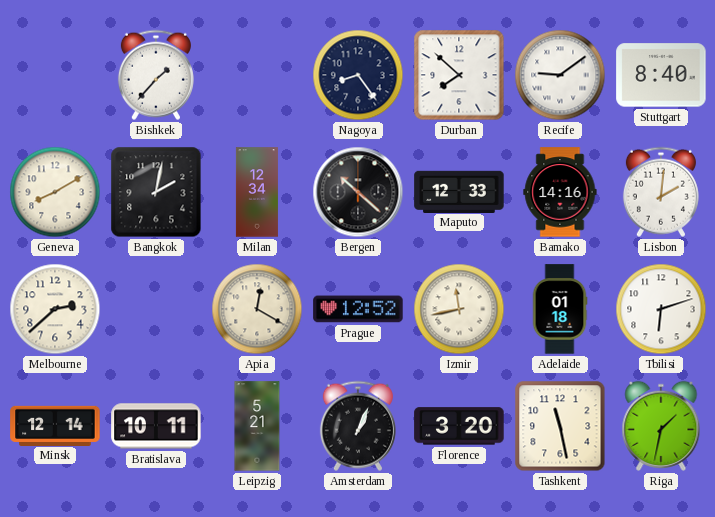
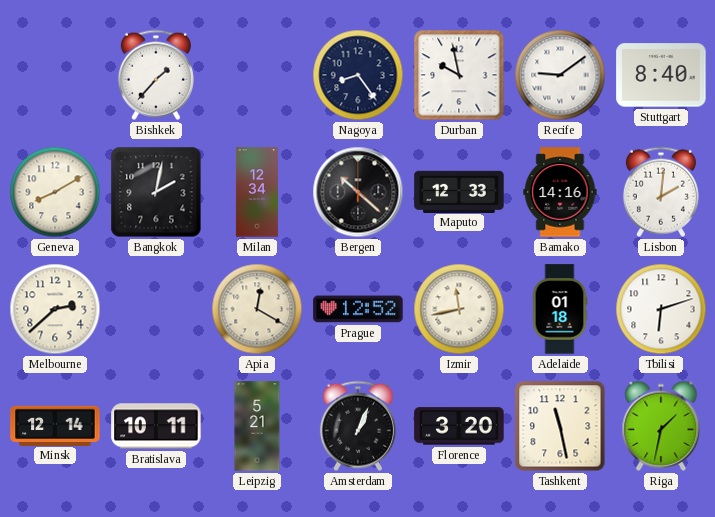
Durban: 7:52 -> 9:58 (459, 75)
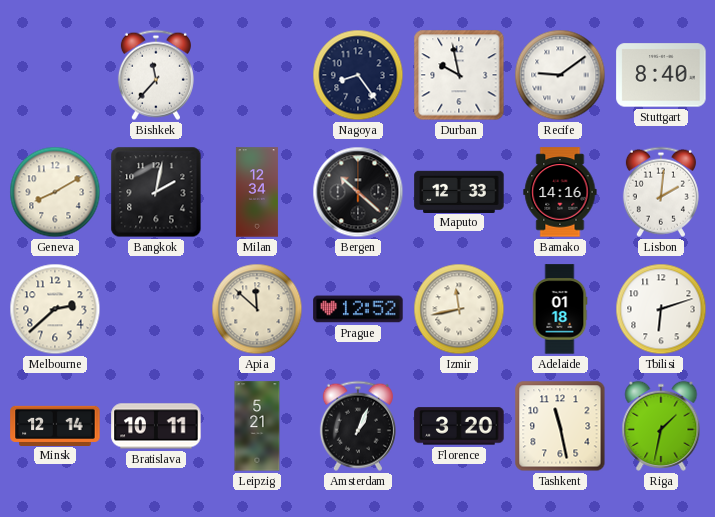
Bishkek: 1:37 -> 11:37 (156, 75)
Apia: 12:20 -> 11:52 (257, 309)
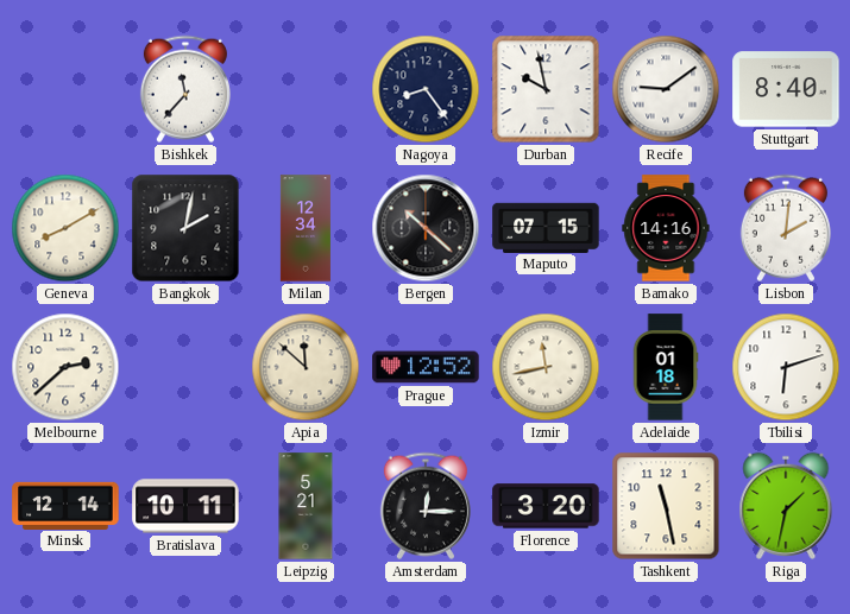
Maputo: 12:33 -> 07:15 (546, 227)
Amsterdam: 1:04 -> 12:15 (426, 506)
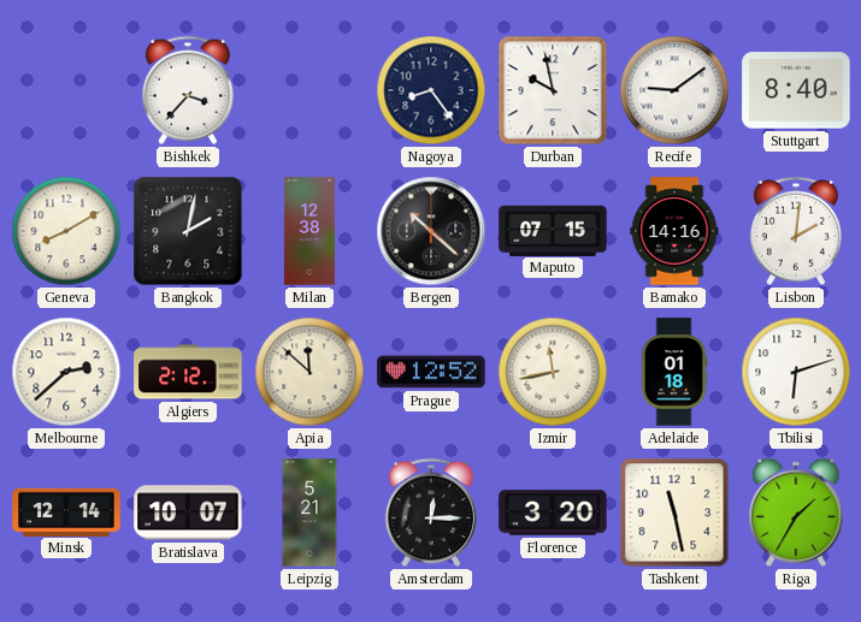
Bishkek: 11:37 -> 3:37 (188, 90)
Milan: 12:34 -> 12:38 (309, 231)
Algiers: none -> 2:12 (188, 372)
Bratislava: 10:11 -> 10:07 (188, 513)
Riga: 1:32 -> 1:35 (796, 513)
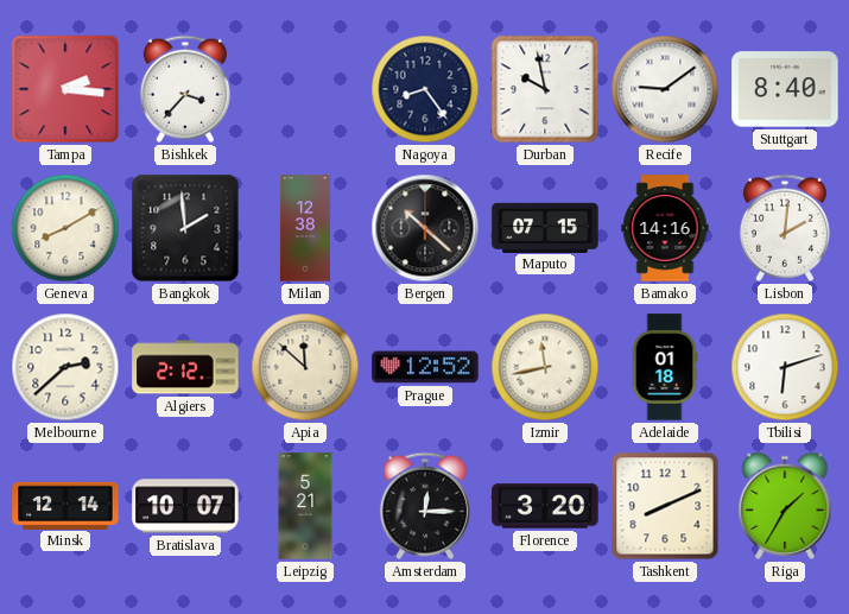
Tampa: none -> 2:16 (65, 89)
Bangkok: 2:02 -> 1:59 (185, 228)
Tashkent: 11:28 -> 8:11 (665, 506)
